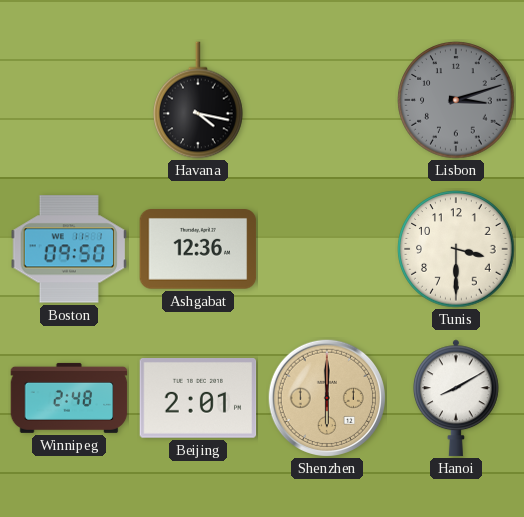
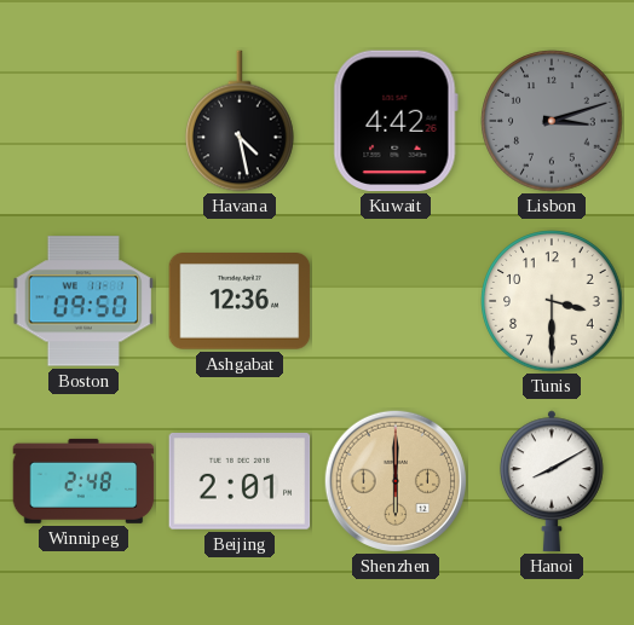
Havana: 4:17 -> 4:28 (240, 121)
Kuwait: none -> 4:42 (396, 121)
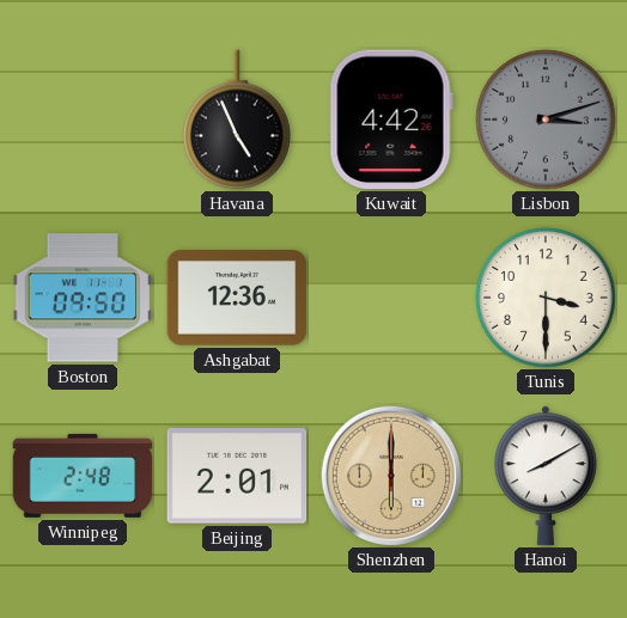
Havana: 4:28 -> 4:56 (237, 120)
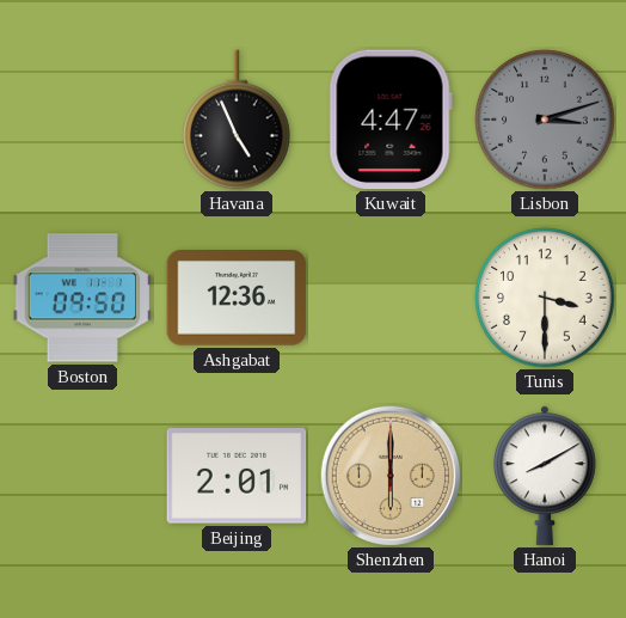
Kuwait: 4:42 -> 4:47 (391, 120)
Winnipeg: 2:48 -> none (83, 476)
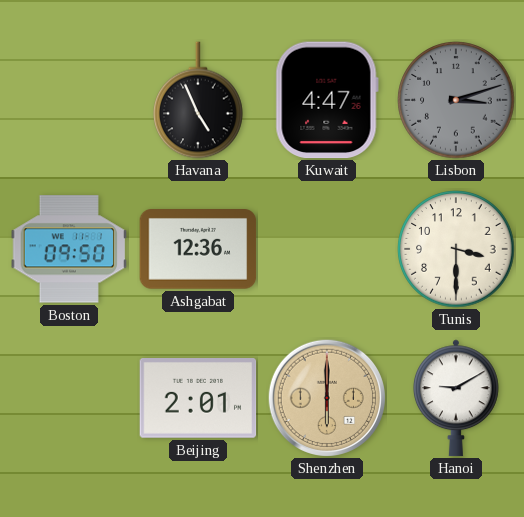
Hanoi: 8:10 -> 9:10 (456, 398)
